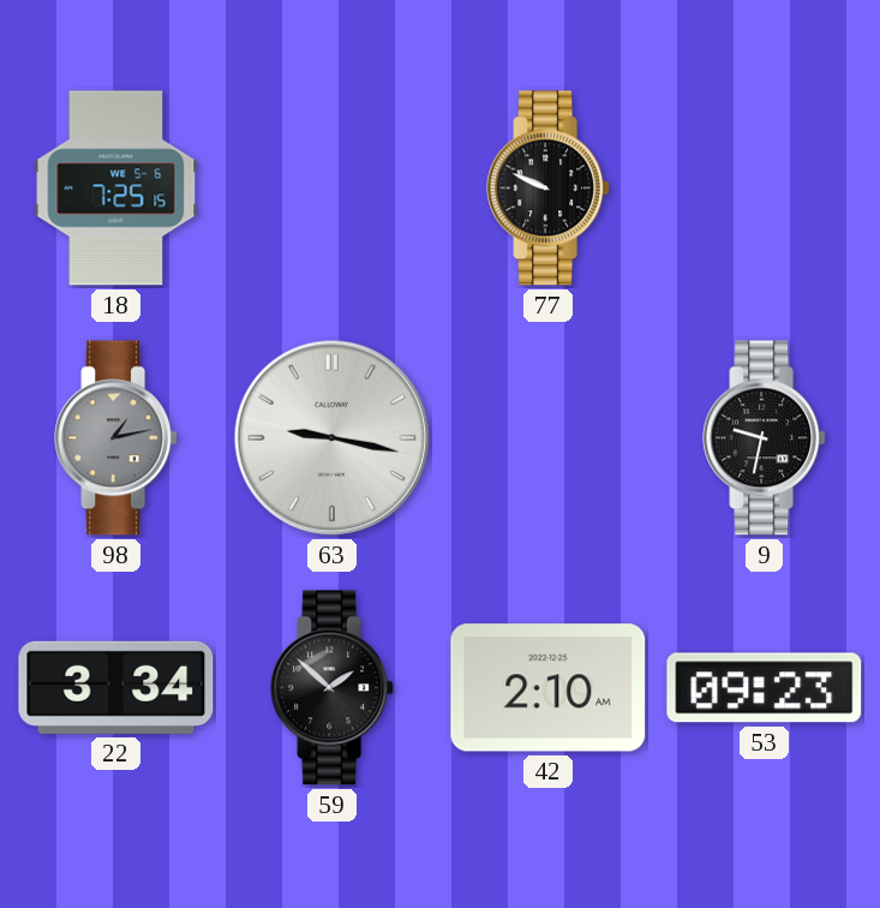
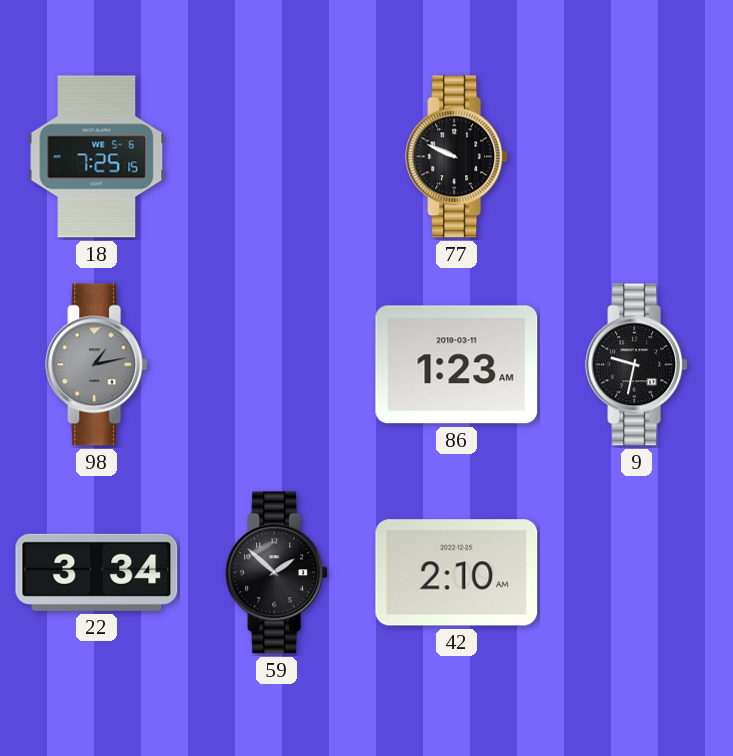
63: 9:17 -> none (333, 438)
86: none -> 1:23 (457, 365)
53: 09:23 -> none (765, 688)
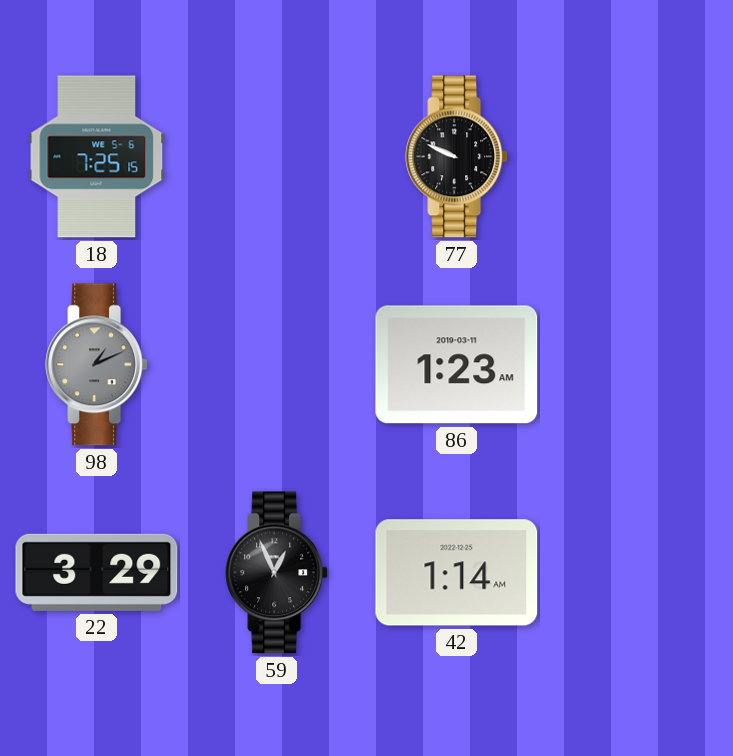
98: 1:13 -> 1:11 (97, 365)
9: 9:32 -> none (637, 365)
22: 3:34 -> 3:29 (97, 572)
59: 1:52 -> 12:56 (277, 573)
42: 2:10 -> 1:14 (457, 573)
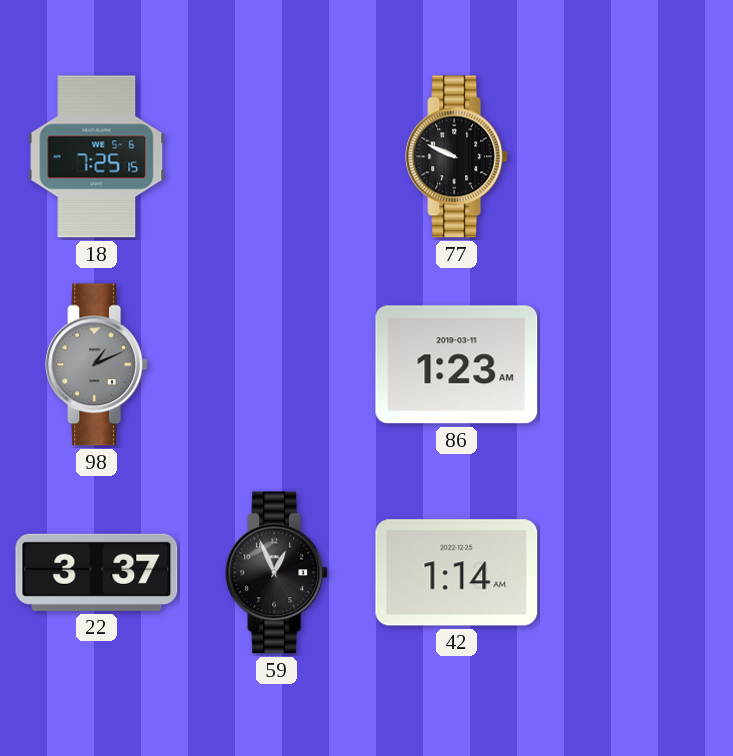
22: 3:29 -> 3:37 (97, 572)
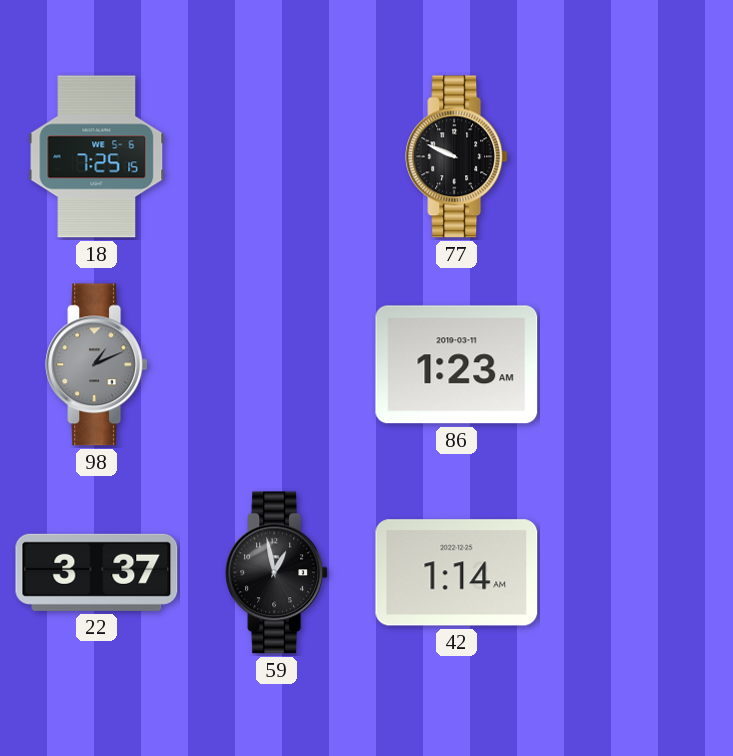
59: 12:56 -> 12:58 (277, 573)
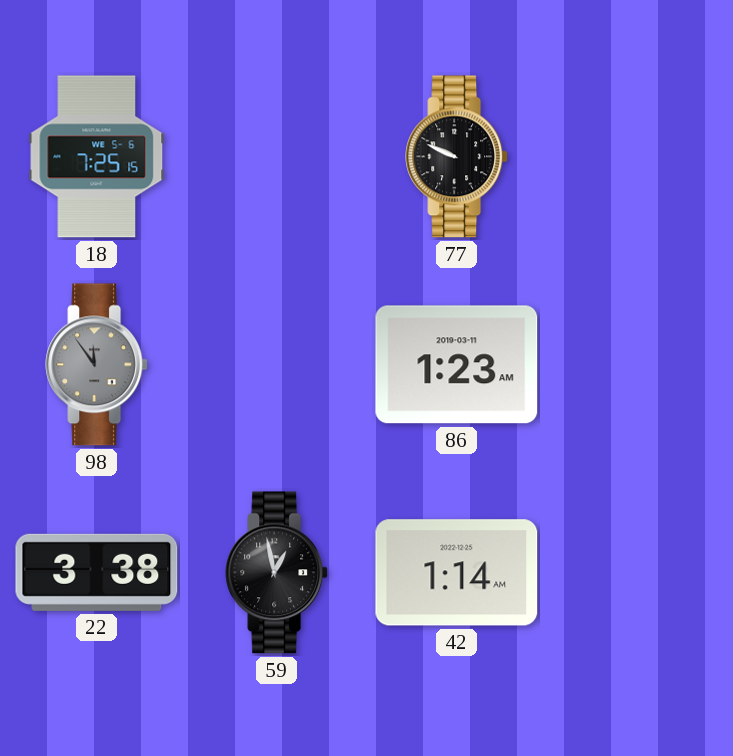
98: 1:11 -> 11:54 (97, 365)
22: 3:37 -> 3:38 (97, 572)
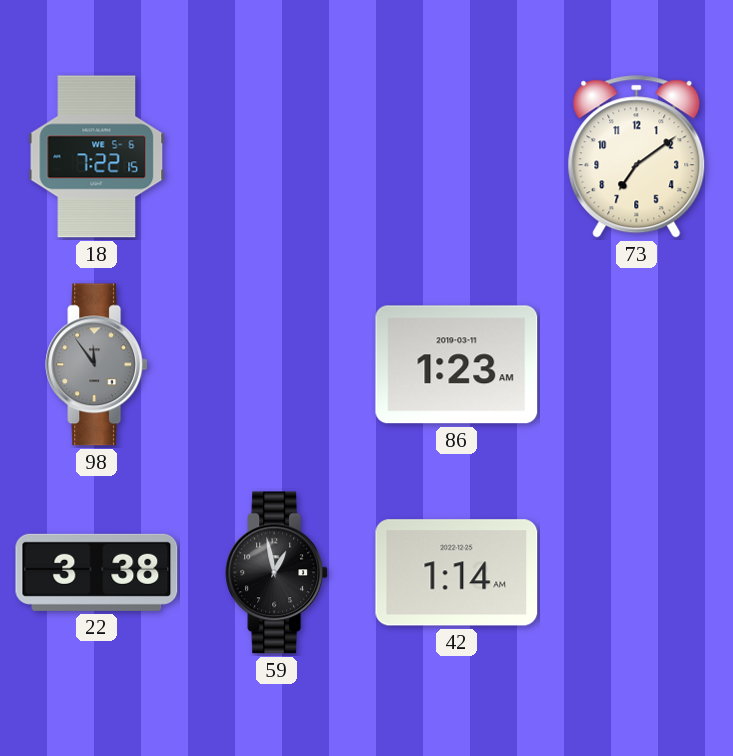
18: 7:25 -> 7:22 (97, 157)
77: 9:49 -> none (457, 157)
73: none -> 7:09 (637, 157)
